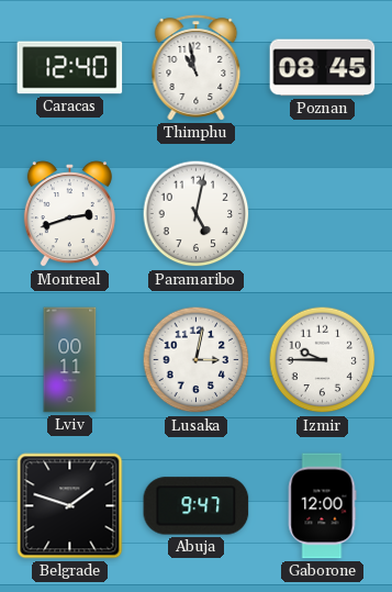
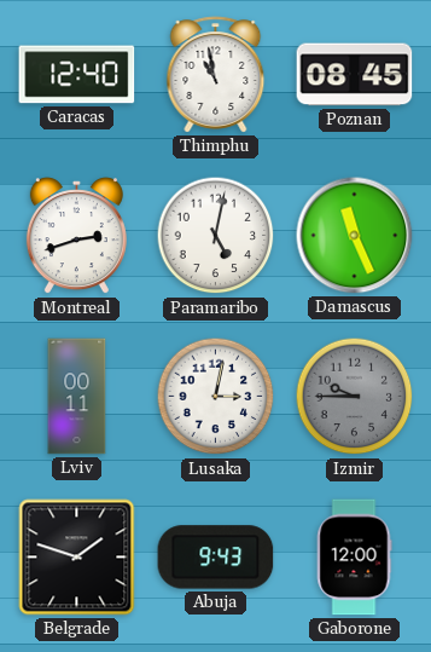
Damascus: none -> 11:26 (355, 236)
Izmir dial: white -> grey (355, 397)
Abuja: 9:47 -> 9:43 (216, 558)
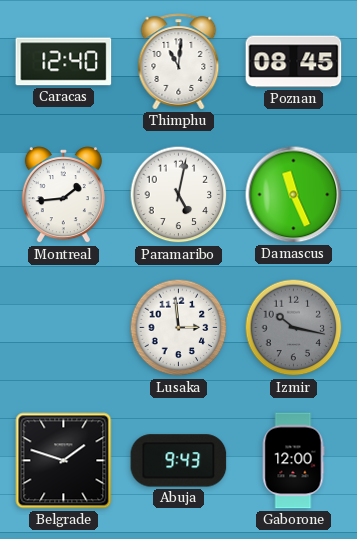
Thimphu: 10:58 -> 11:01 (179, 62)
Montreal: 2:42 -> 1:44 (63, 195)
Lviv: 00:11 -> none (77, 397)
Lusaka: 3:02 -> 2:59 (179, 328)
Izmir: 9:45 -> 10:17 (294, 328)
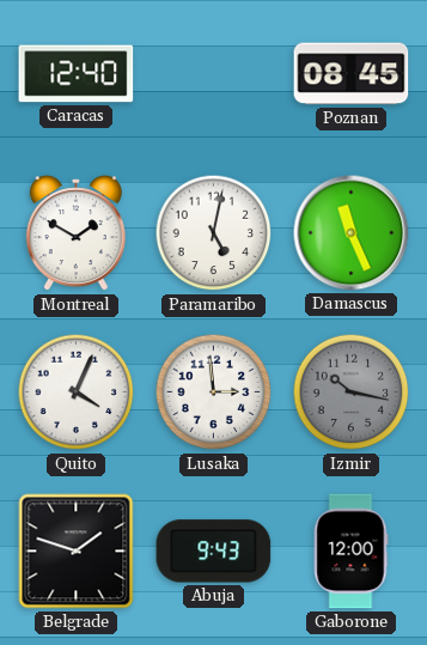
Thimphu: 11:01 -> none (179, 62)
Montreal: 1:44 -> 1:50 (75, 233)
Quito: none -> 4:04 (77, 393)
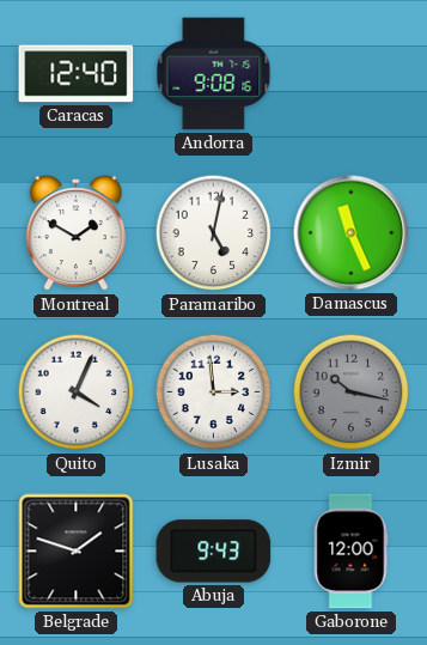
Andorra: none -> 9:08 (214, 74)
Poznan: 08:45 -> none (352, 74)
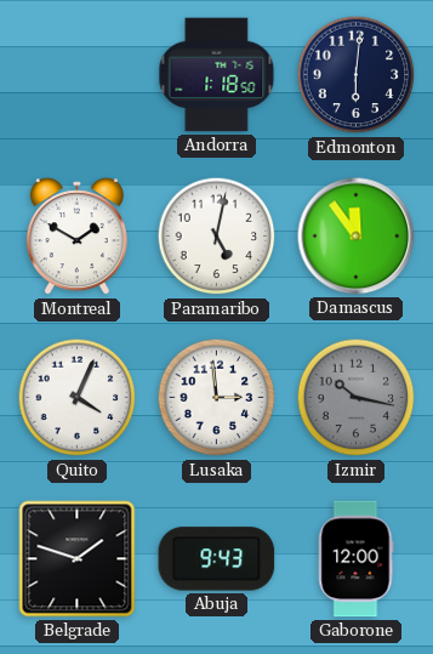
Caracas: 12:40 -> none (77, 74)
Andorra: 9:08 -> 1:18 (217, 75)
Edmonton: none -> 6:01 (357, 75)
Damascus: 11:26 -> 11:54 (357, 237)
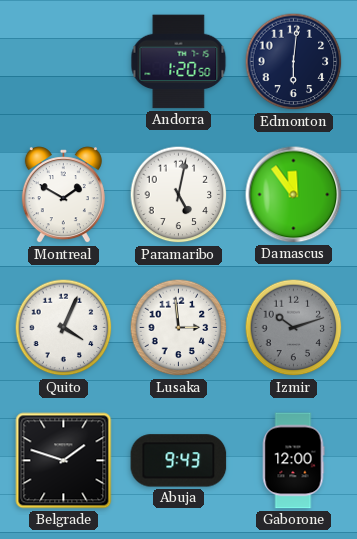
Andorra: 1:18 -> 1:20 (179, 62)
Izmir: 10:17 -> 10:12 (294, 328)
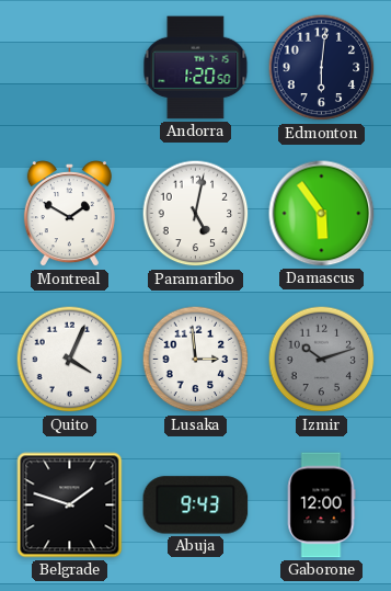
Damascus: 11:54 -> 5:54 (322, 214)
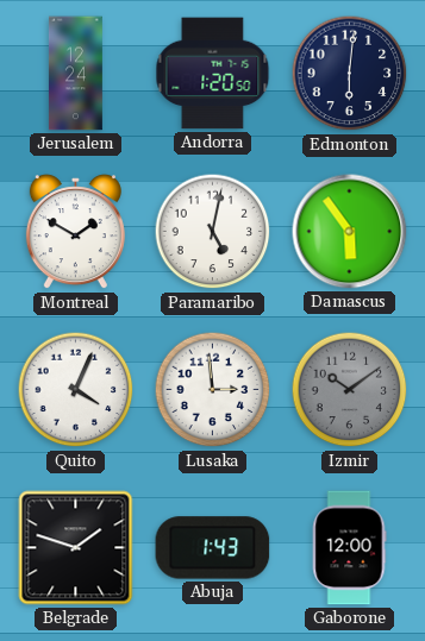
Jerusalem: none -> 12:24 (75, 74)
Izmir: 10:12 -> 10:09 (350, 390)
Abuja: 9:43 -> 1:43 (213, 548)
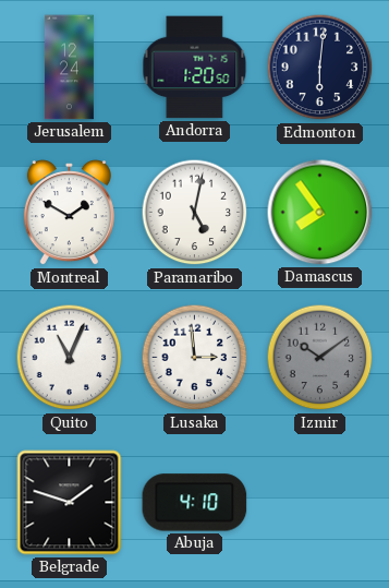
Damascus: 5:54 -> 7:54 (320, 213)
Quito: 4:04 -> 11:04 (70, 358)
Abuja: 1:43 -> 4:10 (195, 503)
Gaborone: 12:00 -> none (349, 548)
